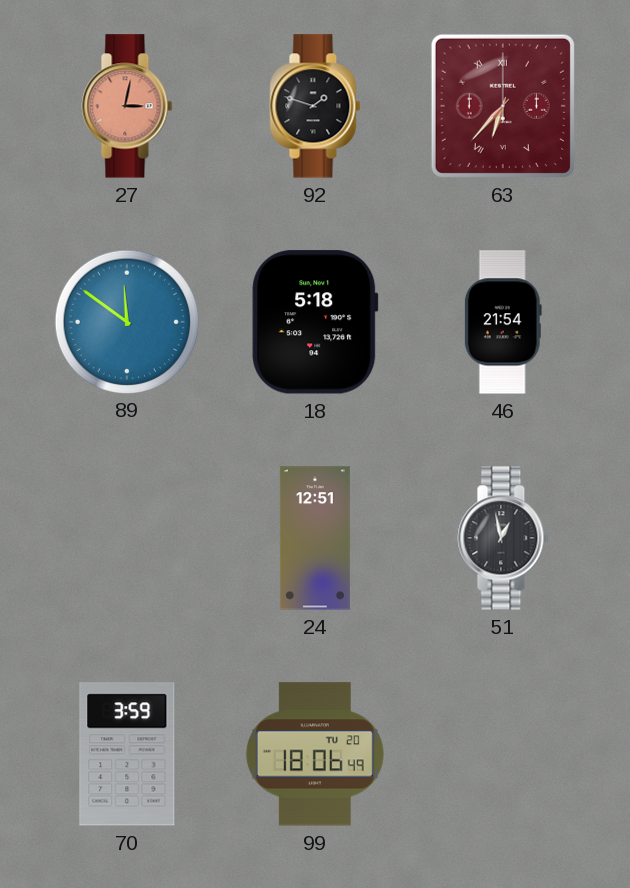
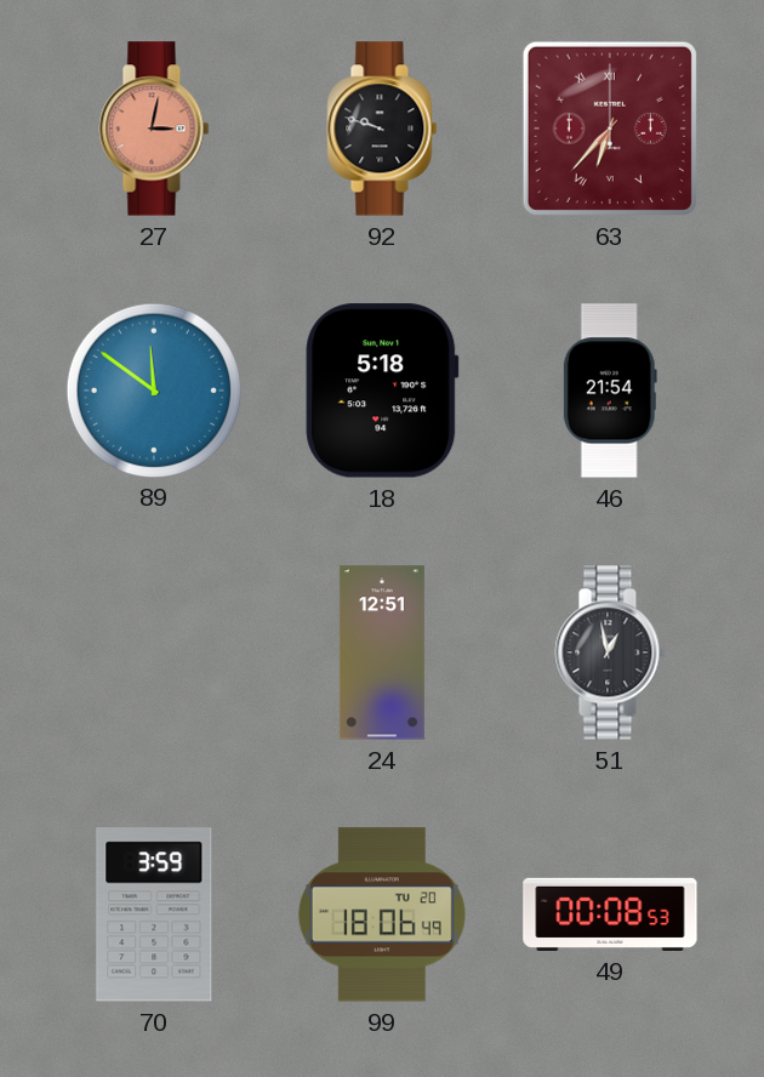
92: 1:48 -> 9:48 (382, 129)
49: none -> 00:08 (610, 914)
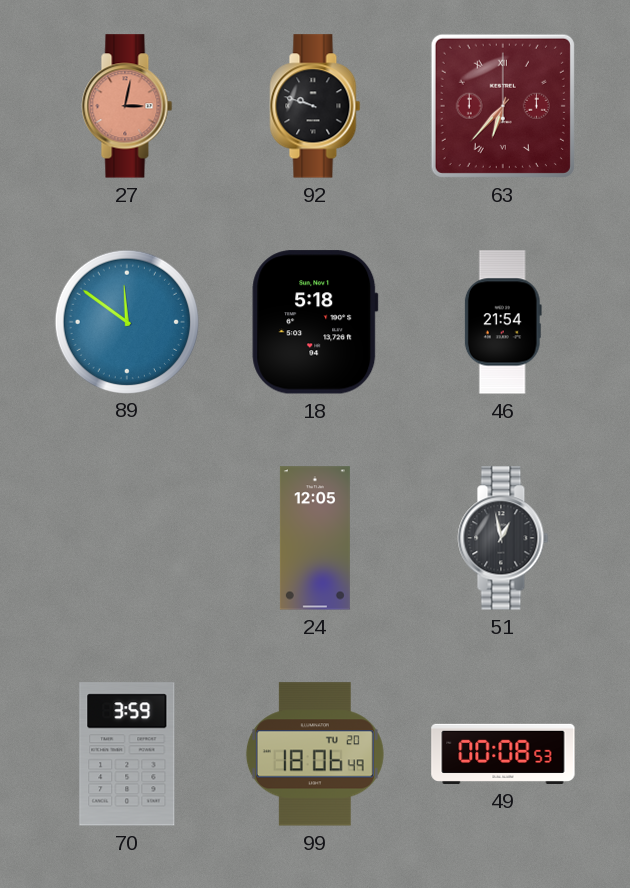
24: 12:51 -> 12:05 (315, 538)
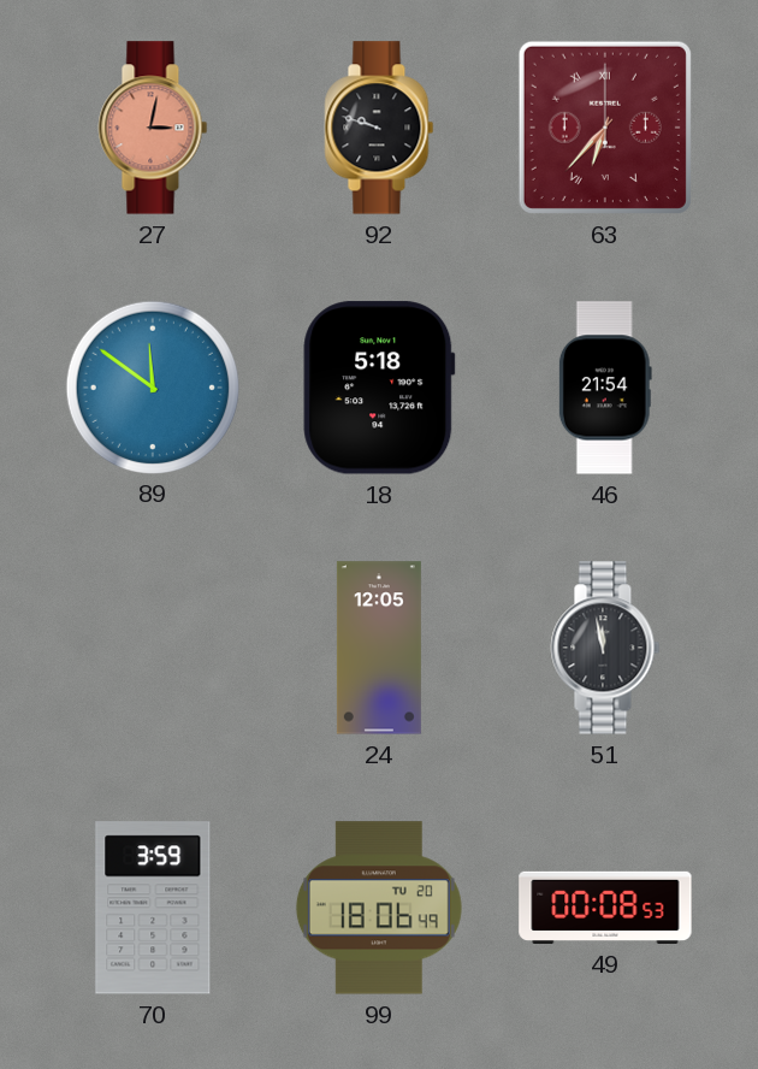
51: 12:58 -> 11:58 (605, 648)
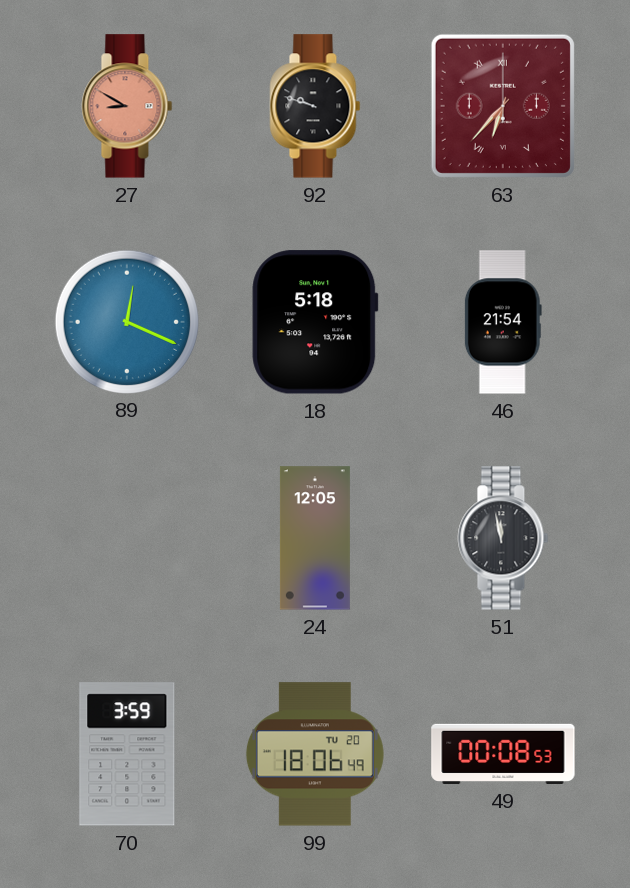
27: 3:02 -> 8:50 (127, 106)
89: 11:51 -> 12:19 (126, 321)
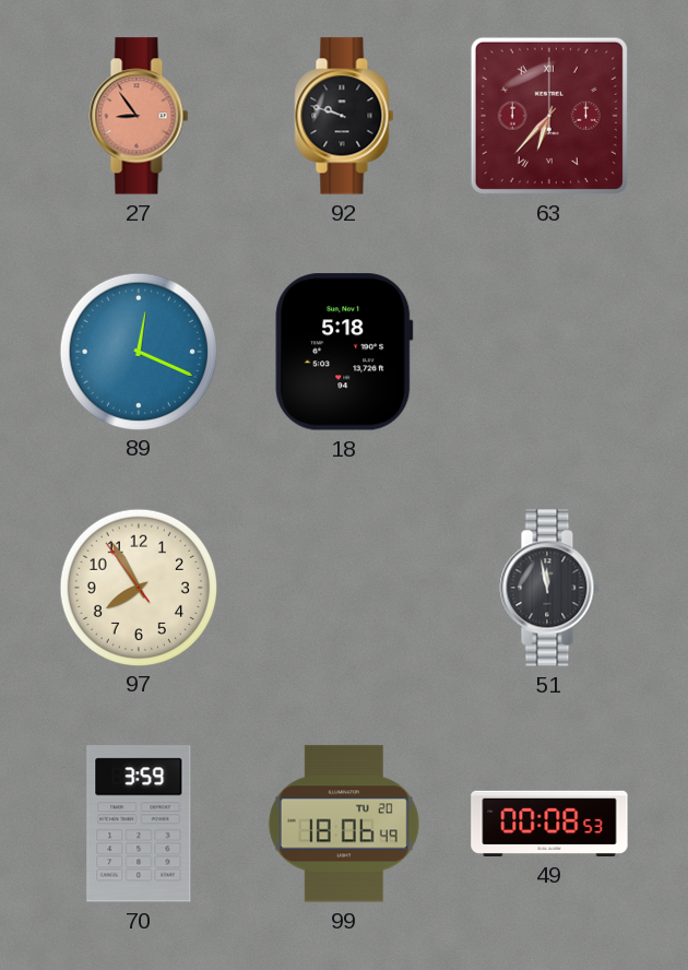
27: 8:50 -> 8:54 (139, 116)
46: 21:54 -> none (503, 322)
97: none -> 7:54 (138, 587)
24: 12:05 -> none (315, 538)
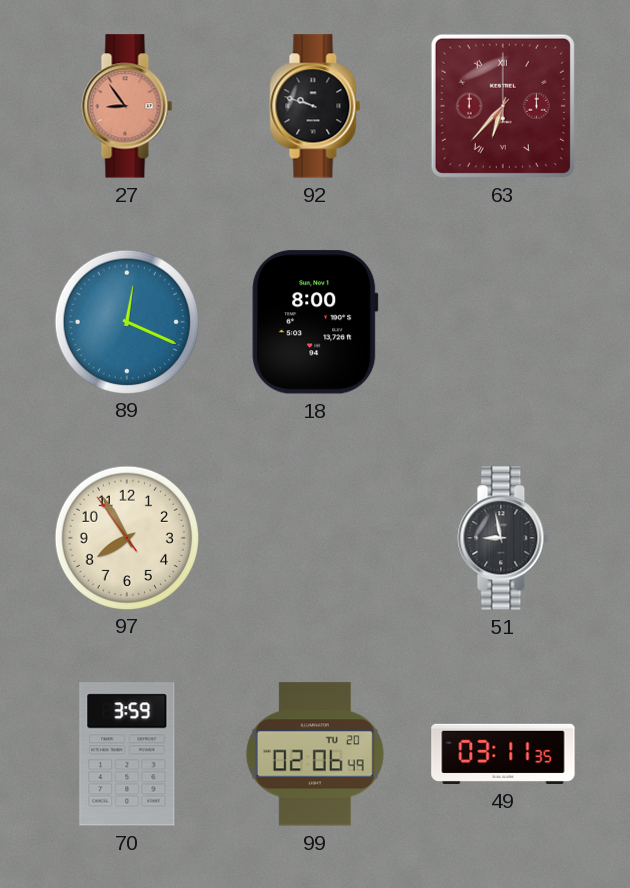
18: 5:18 -> 8:00 (315, 322)
51: 11:58 -> 8:58 (503, 538)
99: 18:06 -> 02:06 (315, 754)
49: 00:08 -> 03:11 (503, 754)
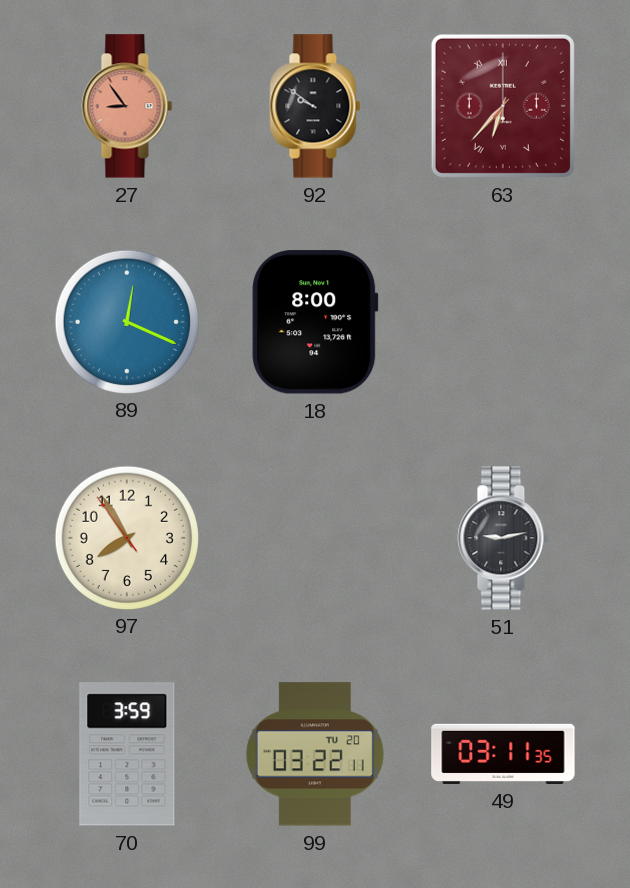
92: 9:48 -> 9:51 (315, 106)
51: 8:58 -> 9:13 (503, 538)
99: 02:06 -> 03:22 (315, 754)
